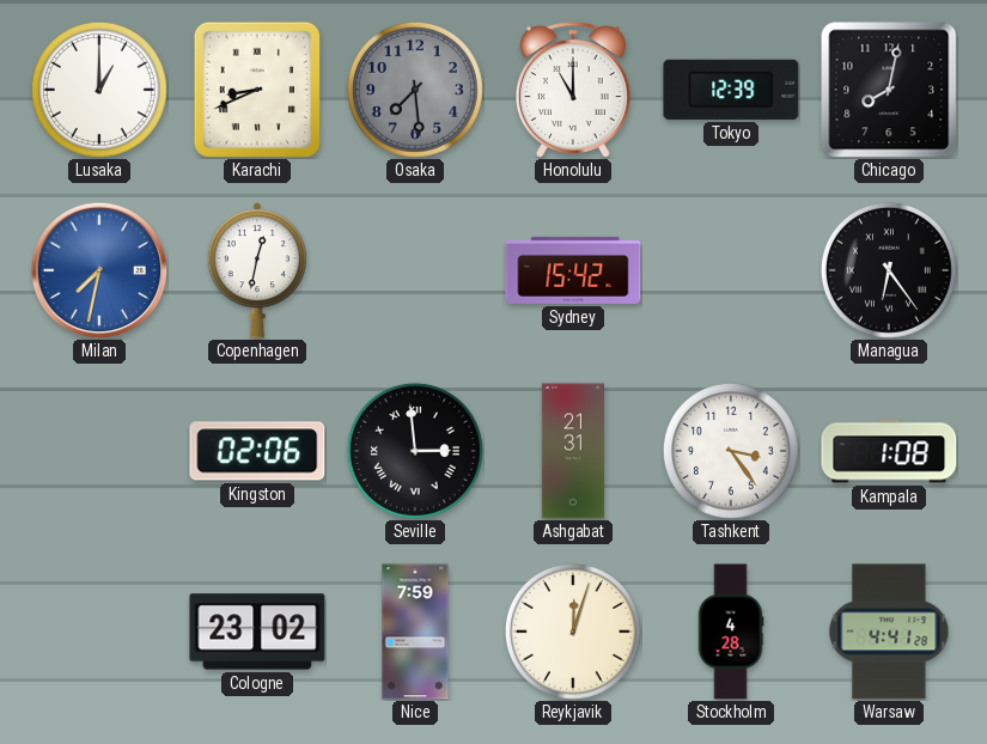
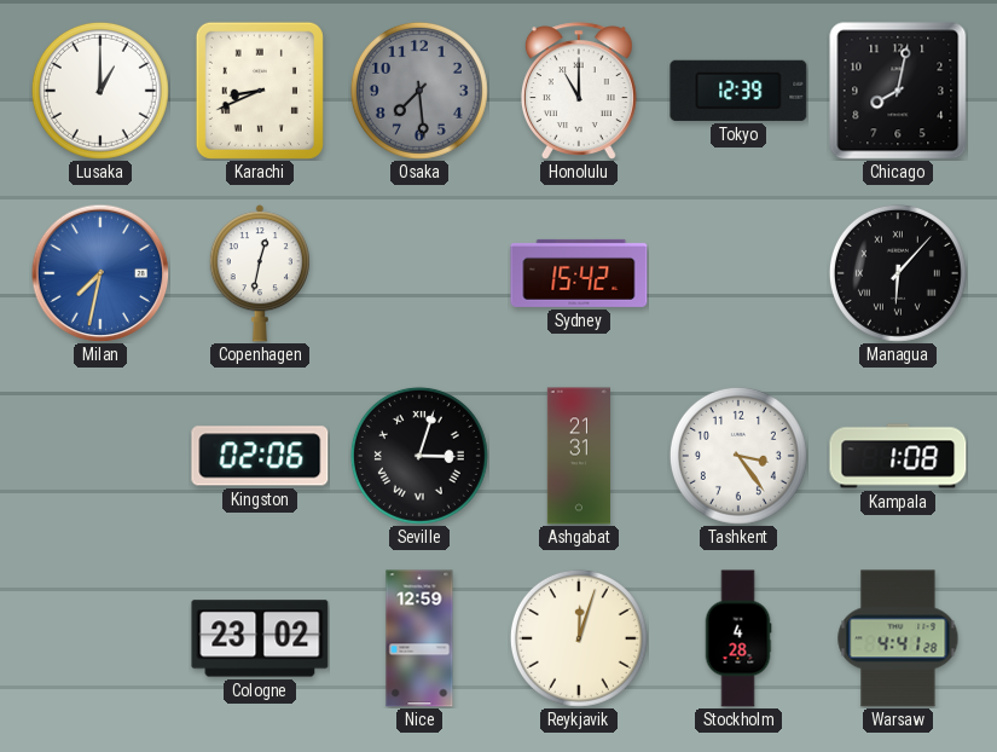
Managua: 6:24 -> 6:07 (898, 273)
Seville: 2:59 -> 3:03 (419, 456)
Nice: 7:59 -> 12:59 (419, 638)
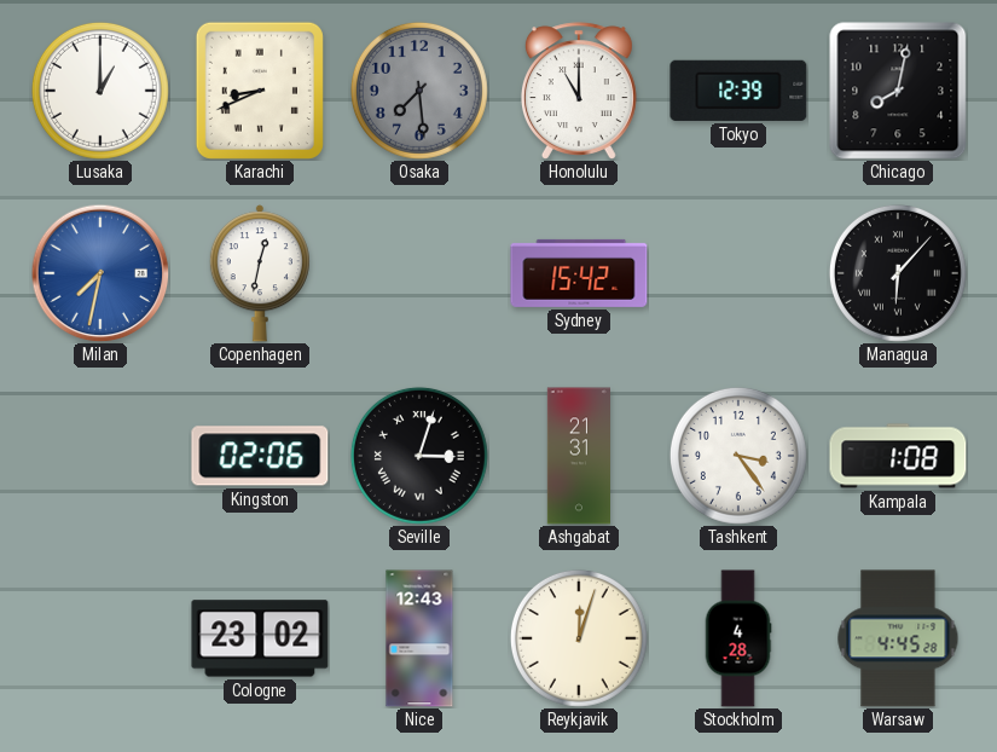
Nice: 12:59 -> 12:43 (419, 638)
Warsaw: 4:41 -> 4:45 (898, 638)
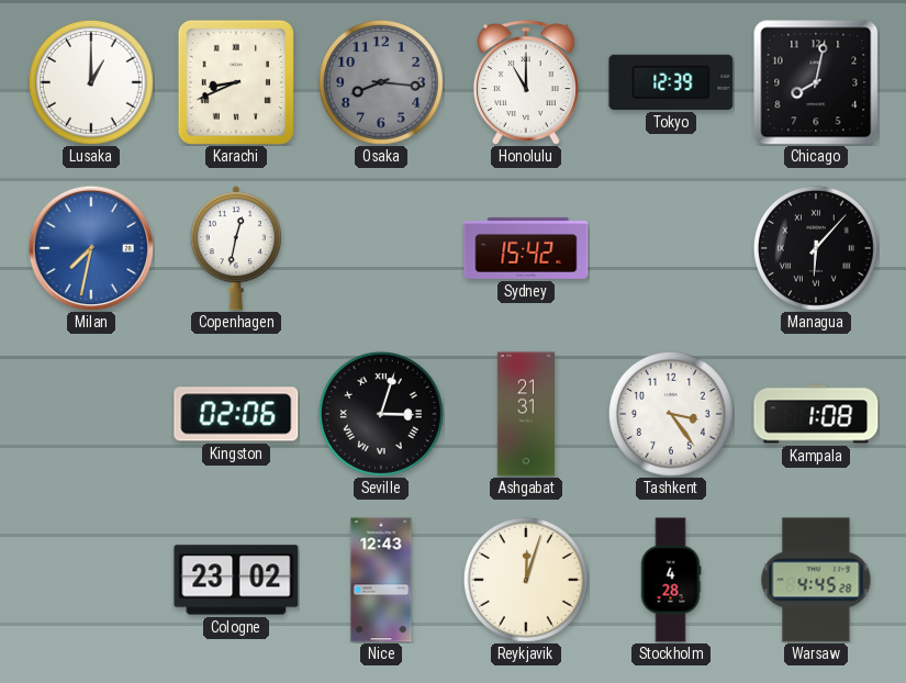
Osaka: 7:29 -> 8:16 (381, 82)
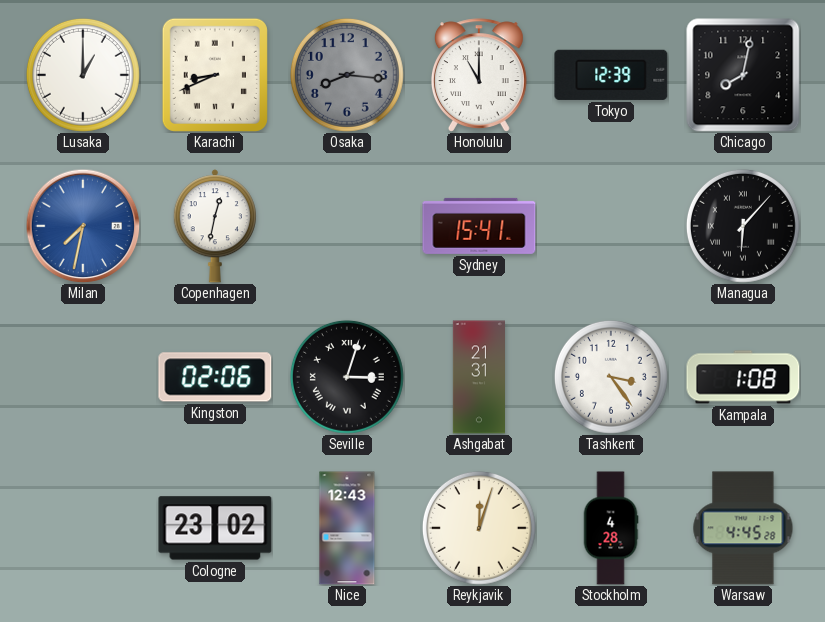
Sydney: 15:42 -> 15:41 (479, 226)
